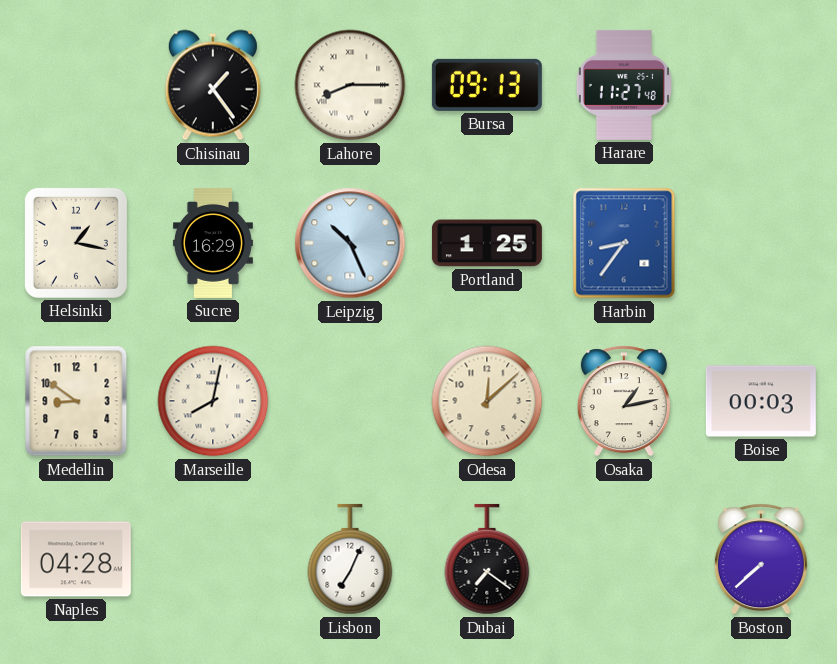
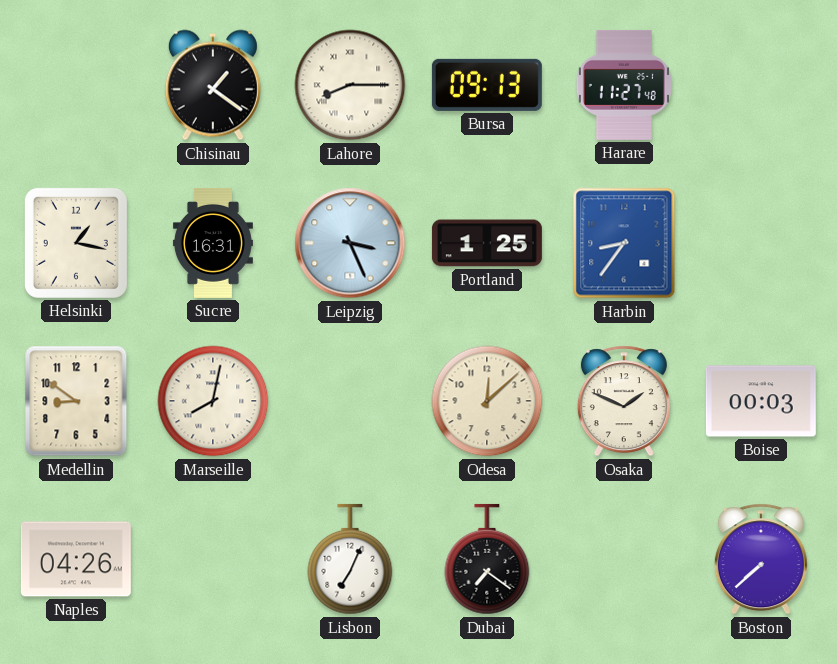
Chisinau: 1:24 -> 1:21 (213, 85)
Sucre: 16:29 -> 16:31 (213, 243)
Leipzig: 10:26 -> 3:26 (350, 243)
Osaka: 1:13 -> 1:49 (624, 401)
Naples: 04:28 -> 04:26 (76, 559)
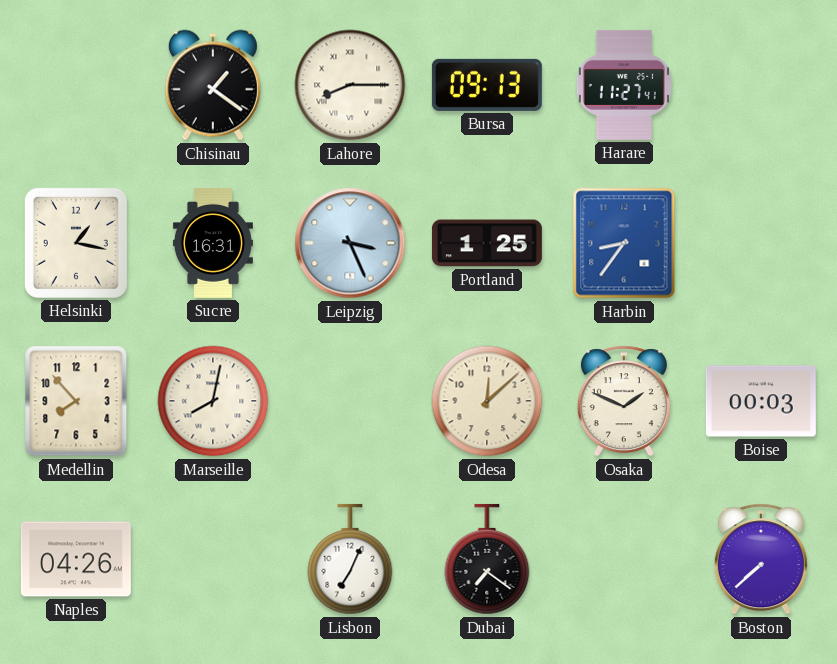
Harare: 11:27:48 -> 11:27:41 (624, 85)
Medellin: 8:51 -> 7:53 (76, 401)
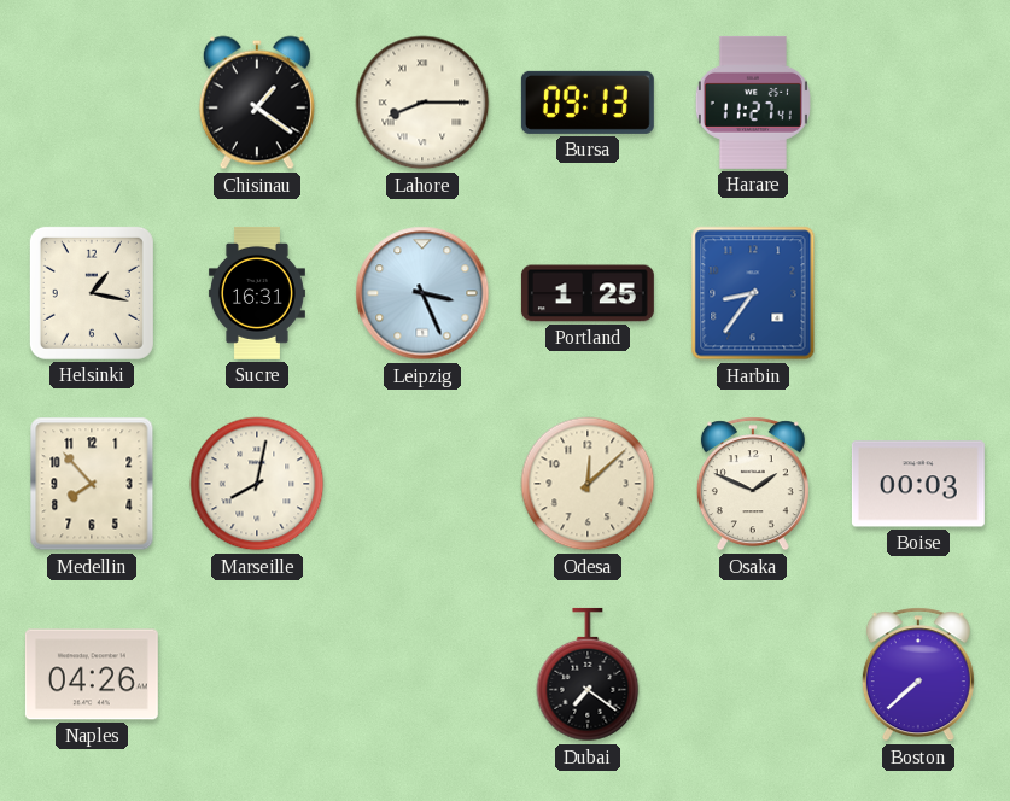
Lisbon: 7:04 -> none (350, 559)
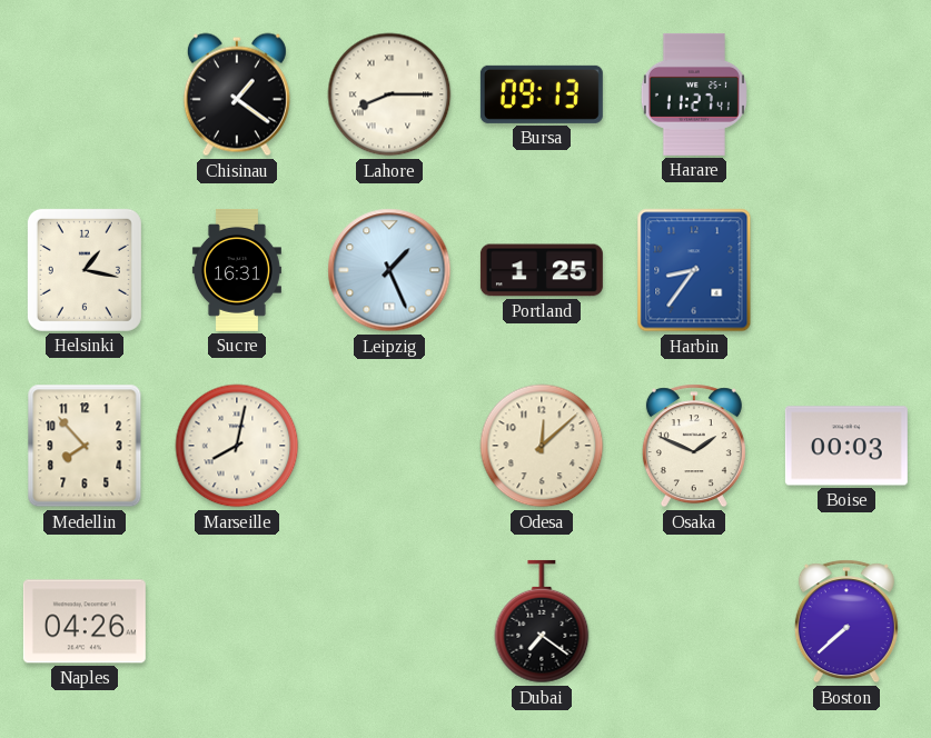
Leipzig: 3:26 -> 1:26 (389, 270)
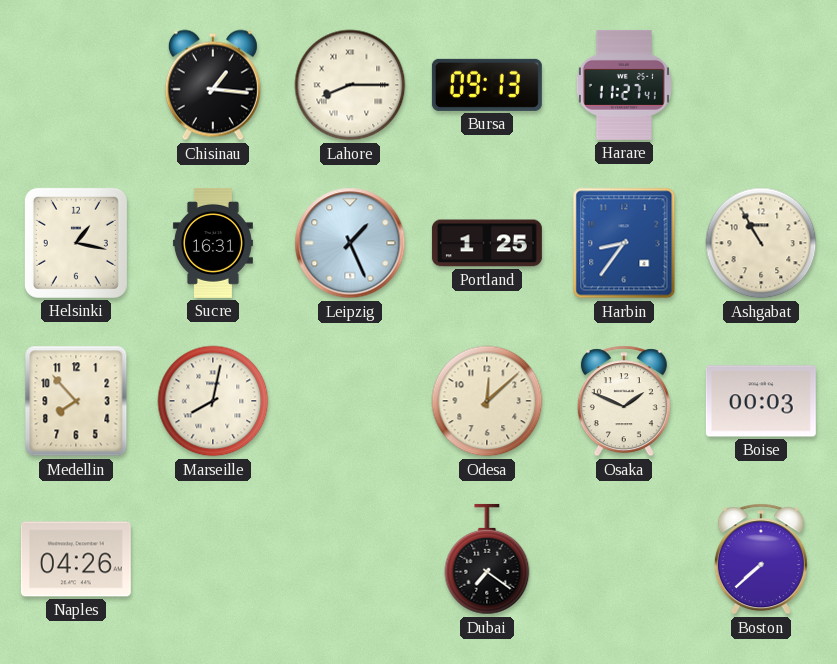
Chisinau: 1:21 -> 1:16 (213, 85)
Ashgabat: none -> 10:55 (761, 243)
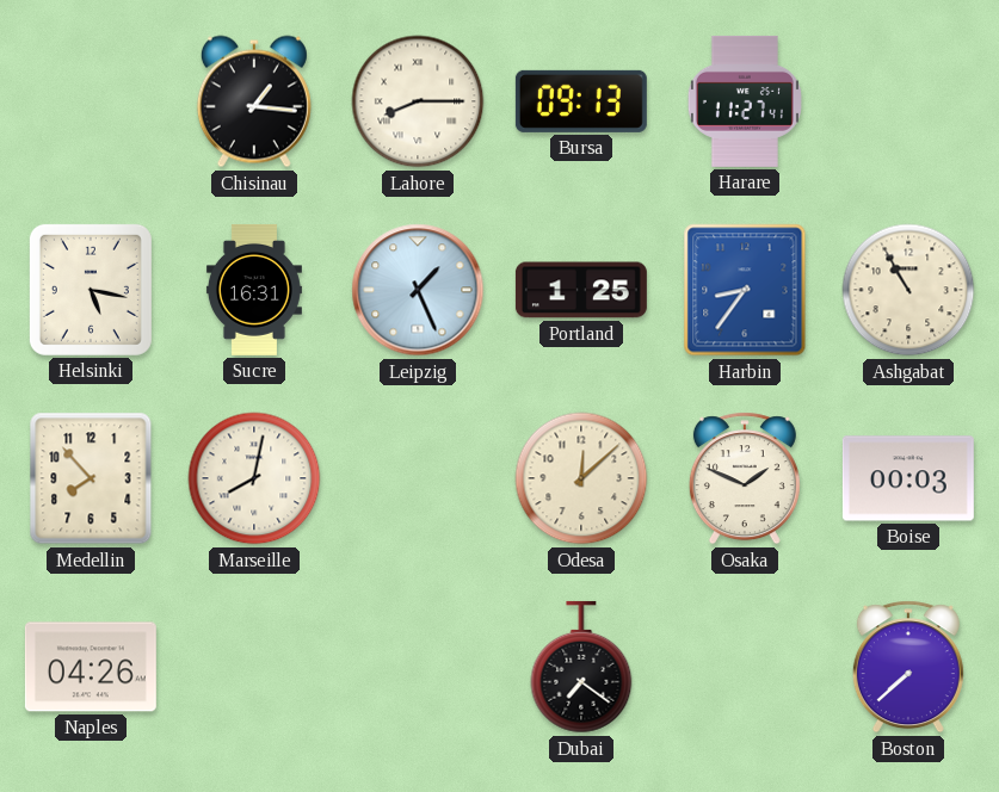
Helsinki: 1:17 -> 5:17 (91, 290)
